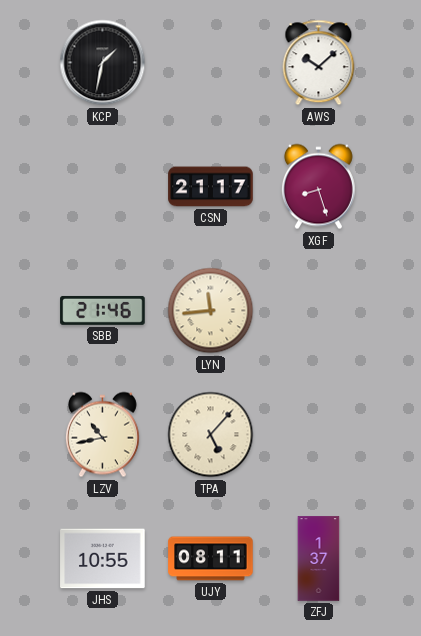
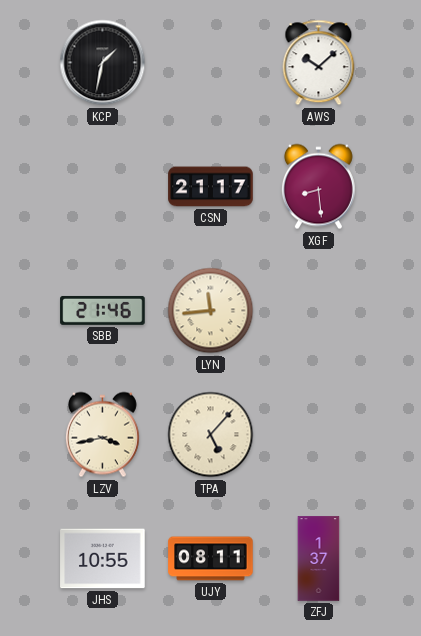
XGF: 8:27 -> 8:29 (318, 187)
LZV: 10:43 -> 3:43 (102, 435)
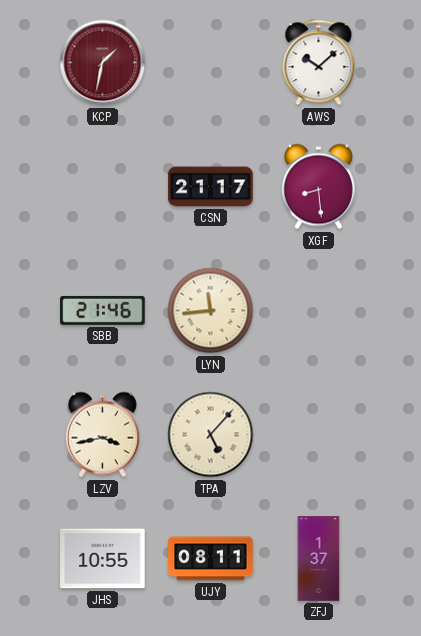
KCP dial: black -> burgundy (103, 63)
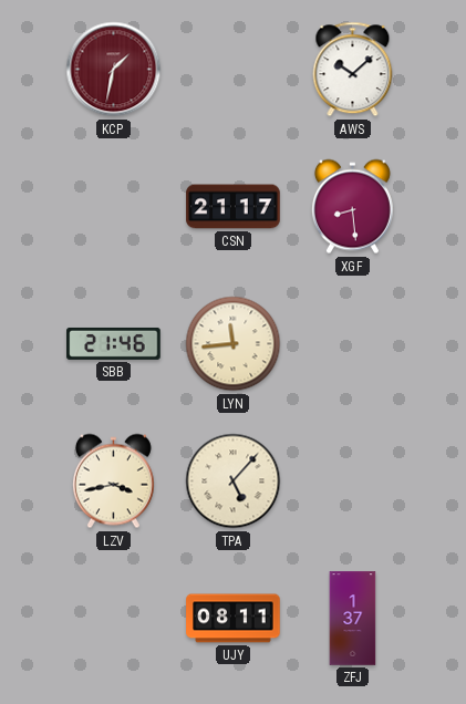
JHS: 10:55 -> none (103, 559)
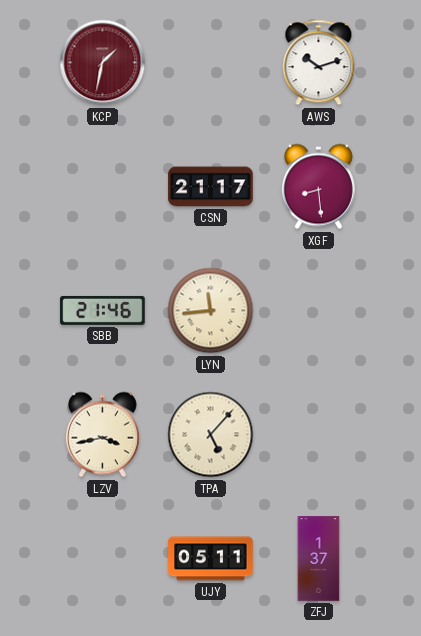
AWS: 10:08 -> 10:12 (319, 63)
UJY: 08:11 -> 05:11 (211, 559)
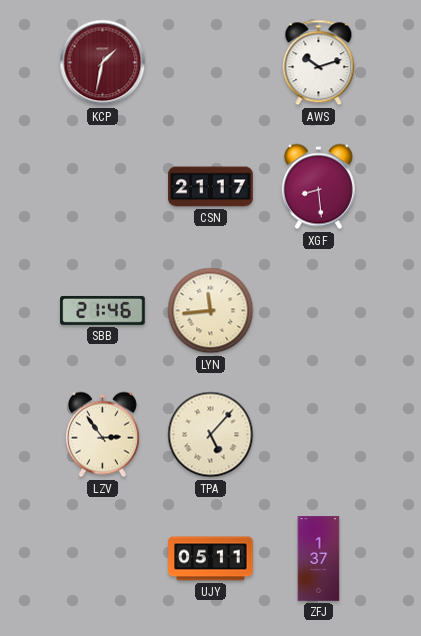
LZV: 3:43 -> 2:54 (102, 435)
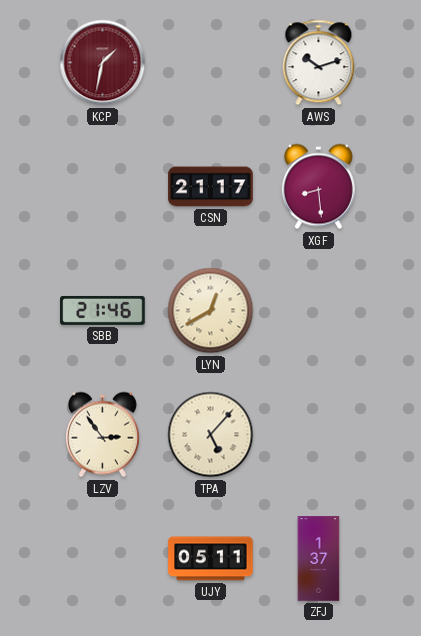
LYN: 11:44 -> 12:40 (211, 311)
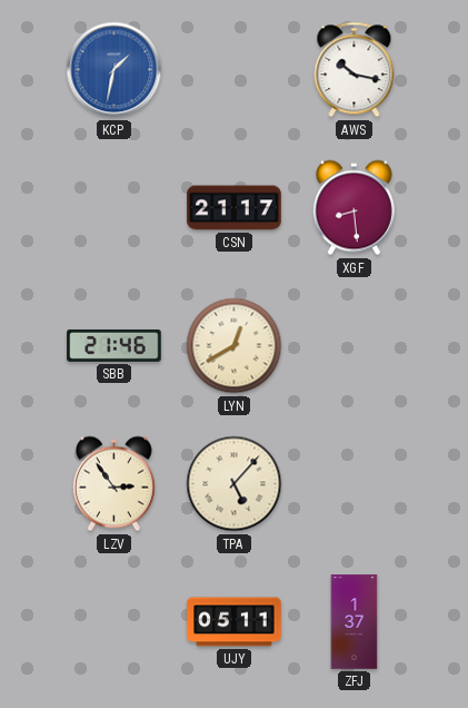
KCP dial: burgundy -> blue (114, 70)
AWS: 10:12 -> 10:17 (355, 70)
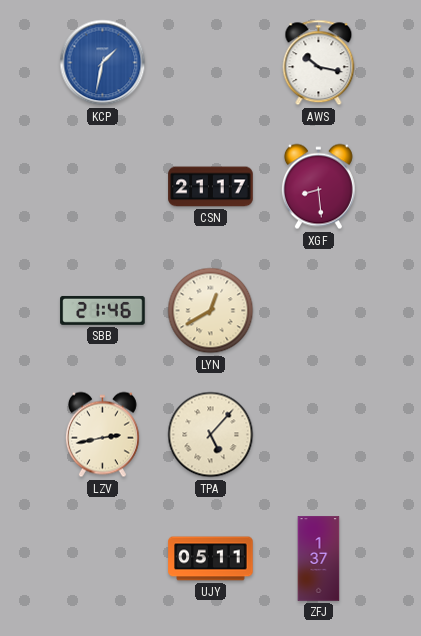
LZV: 2:54 -> 2:43 (102, 435)
